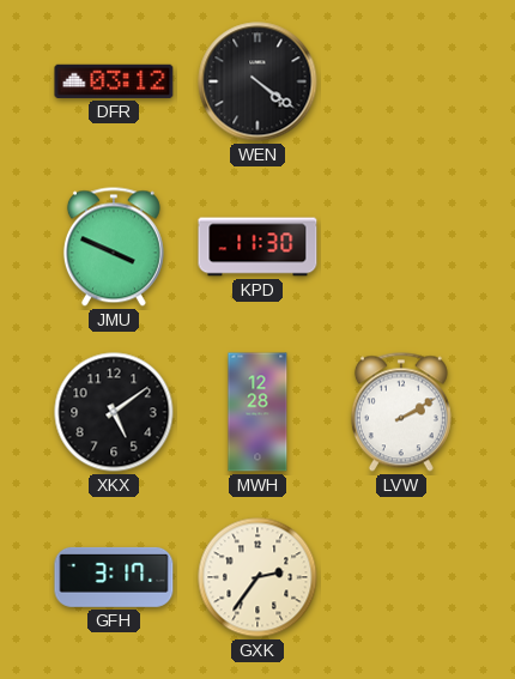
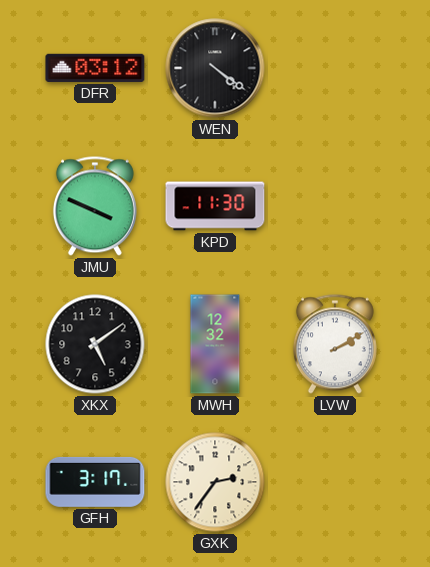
MWH: 12:28 -> 12:32 (215, 344)
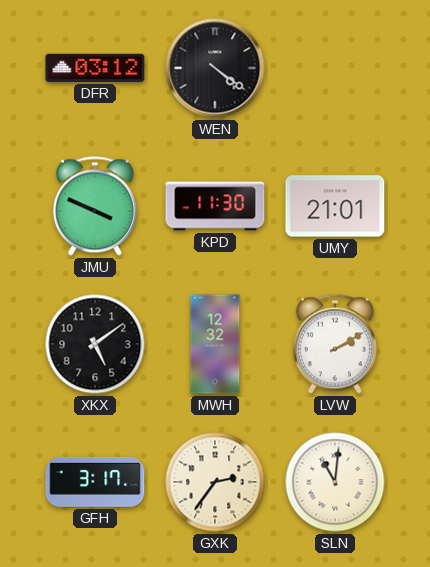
UMY: none -> 21:01 (335, 206)
SLN: none -> 11:01 (335, 482)
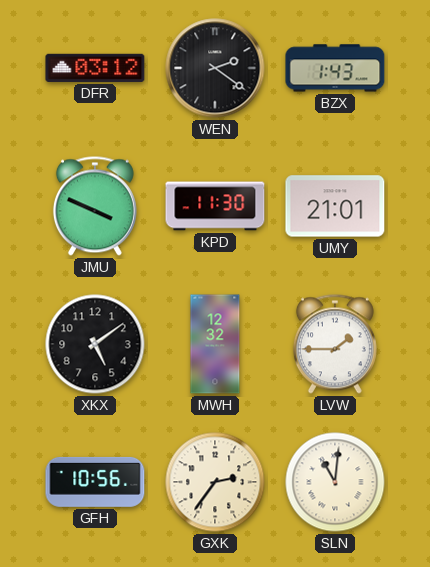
WEN: 4:21 -> 2:21 (215, 68)
BZX: none -> 1:43 (335, 68)
LVW: 2:10 -> 1:45 (335, 344)
GFH: 3:17 -> 10:56 (95, 482)
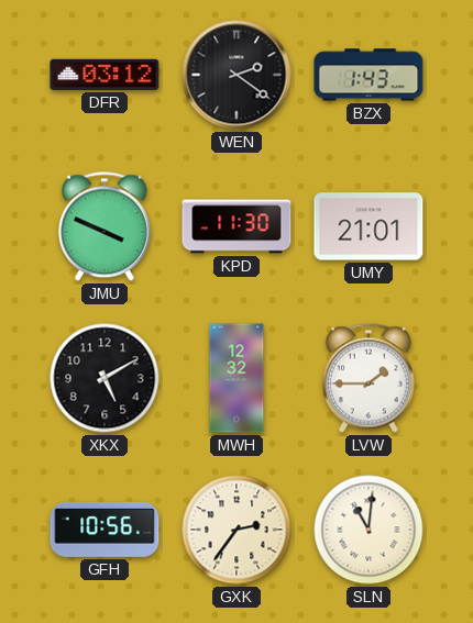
XKX: 5:09 -> 5:10 (105, 378)
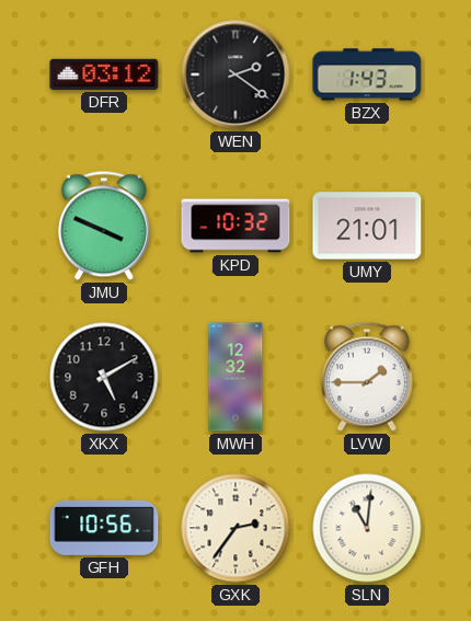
KPD: 11:30 -> 10:32 (235, 226)
